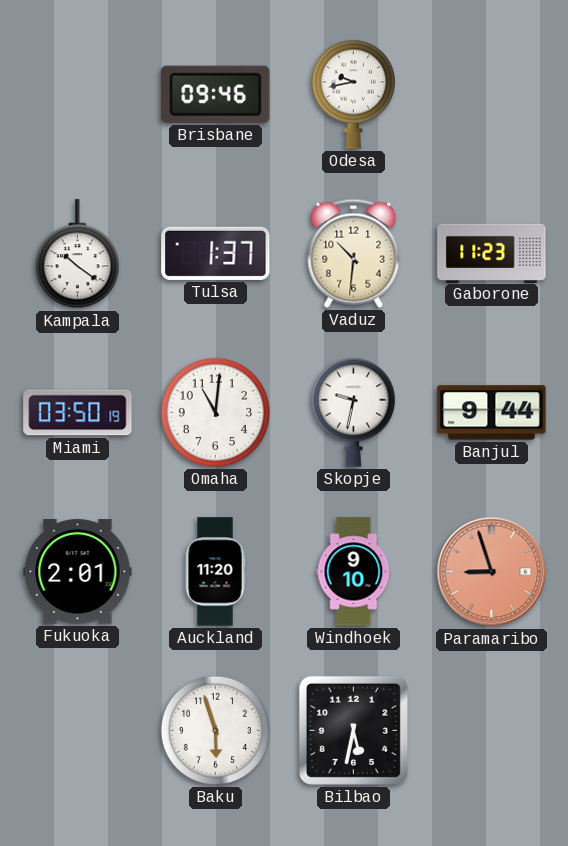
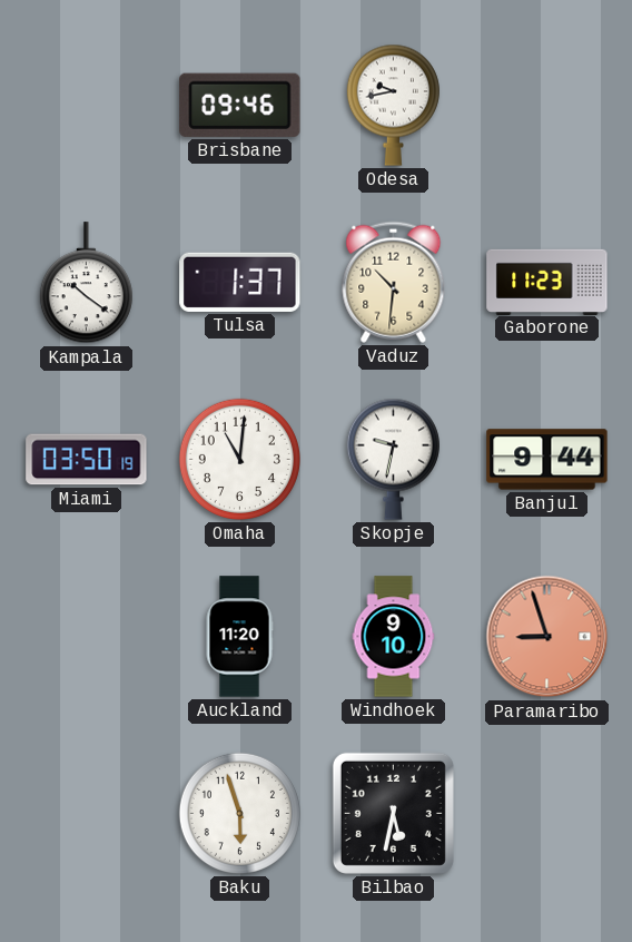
Fukuoka: 2:01 -> none (78, 572)
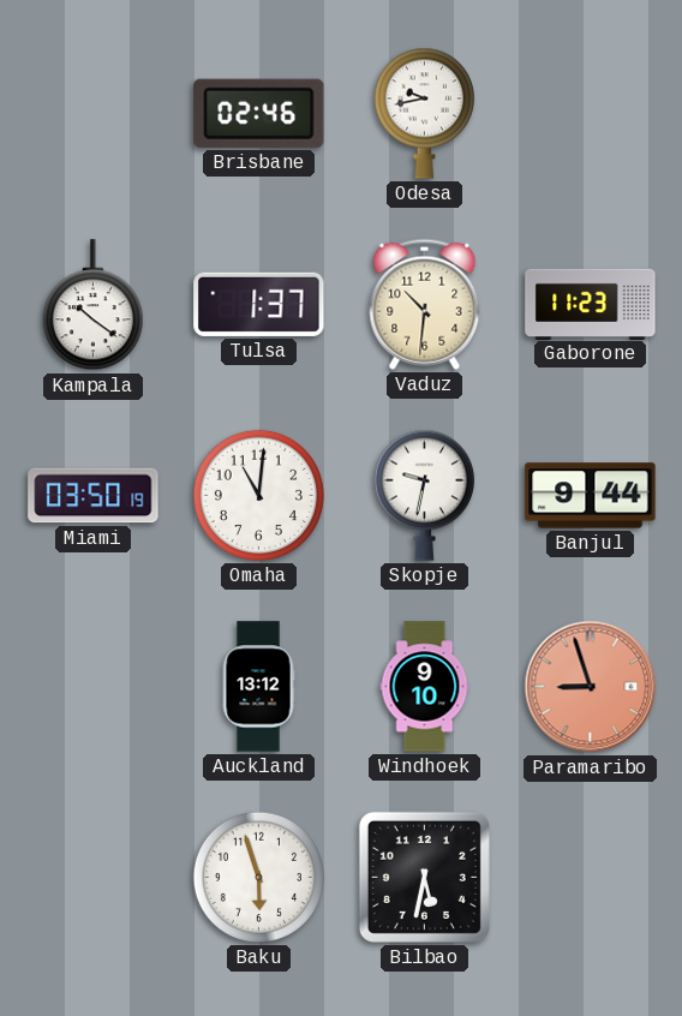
Brisbane: 09:46 -> 02:46 (259, 113)
Auckland: 11:20 -> 13:12 (258, 687)
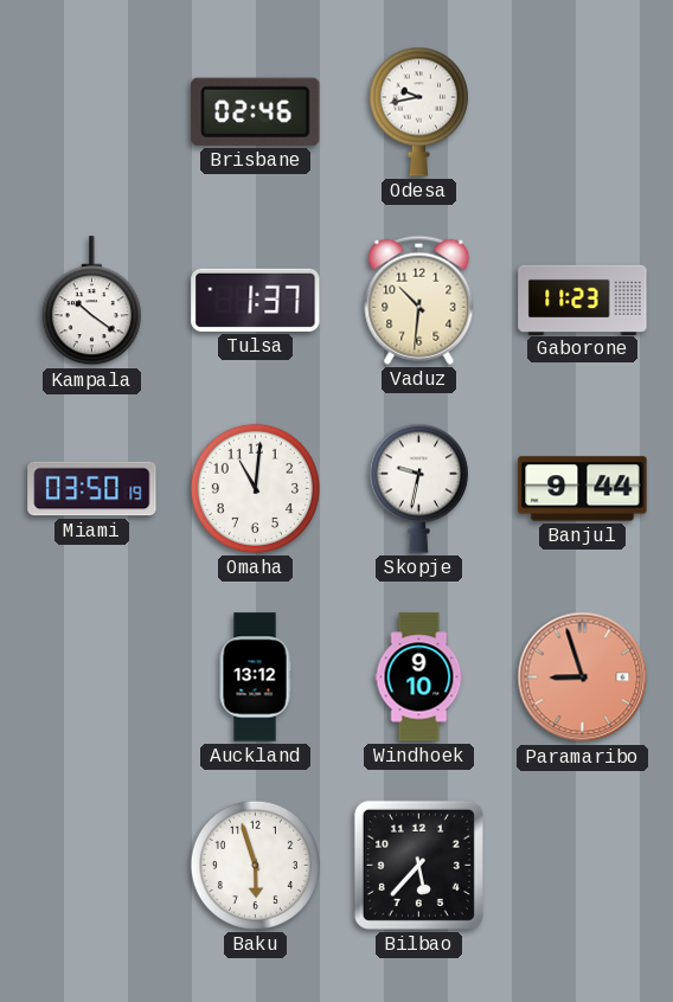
Bilbao: 5:32 -> 5:37 (418, 865)
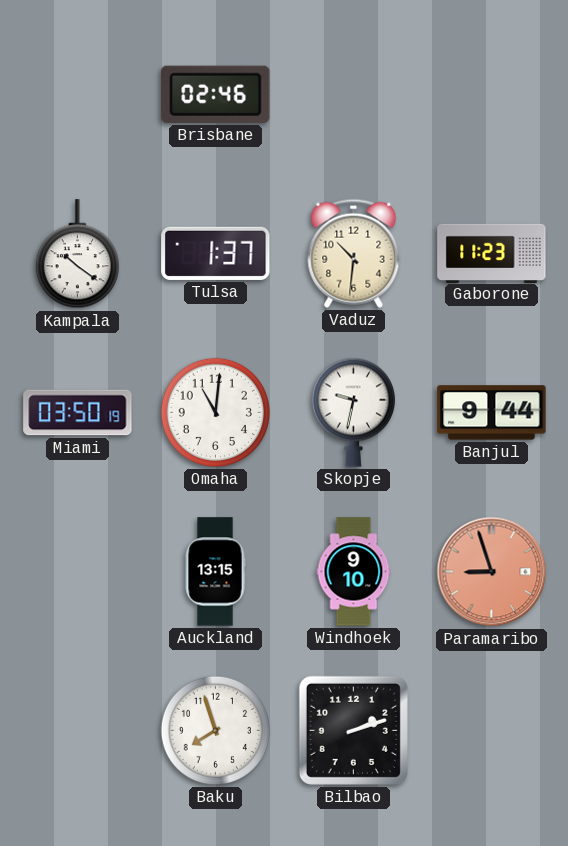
Odesa: 9:43 -> none (418, 111)
Auckland: 13:12 -> 13:15 (215, 572)
Baku: 5:57 -> 7:57 (215, 730)
Bilbao: 5:37 -> 2:12 (353, 730)
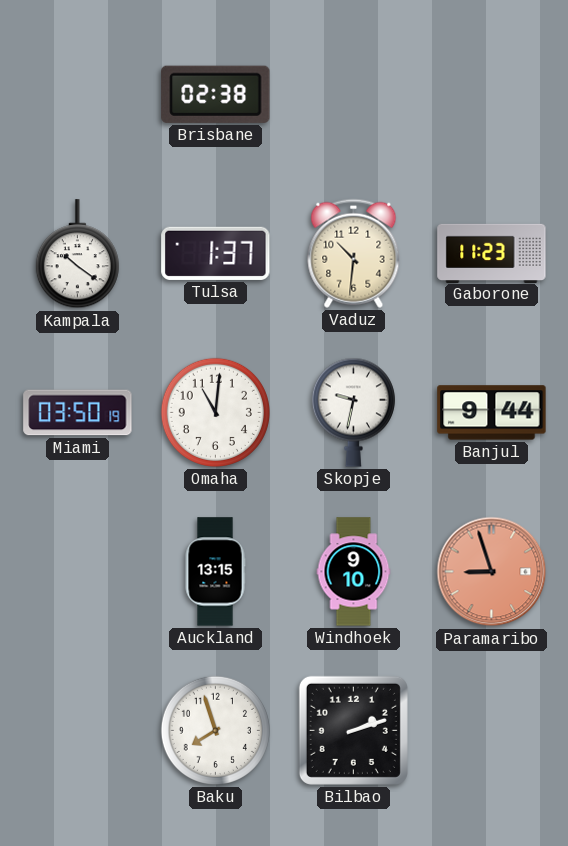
Brisbane: 02:46 -> 02:38 (216, 94)
